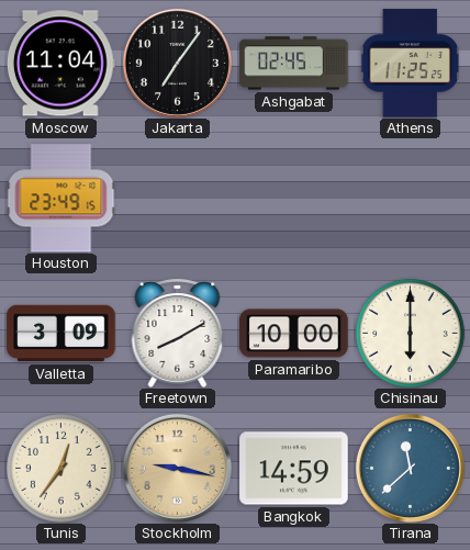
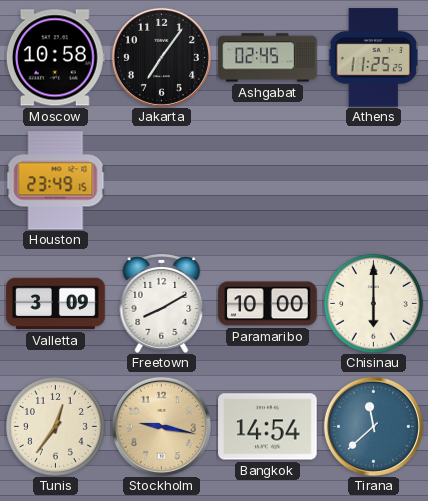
Moscow: 11:04 -> 10:58 (55, 58)
Bangkok: 14:59 -> 14:54 (268, 427)
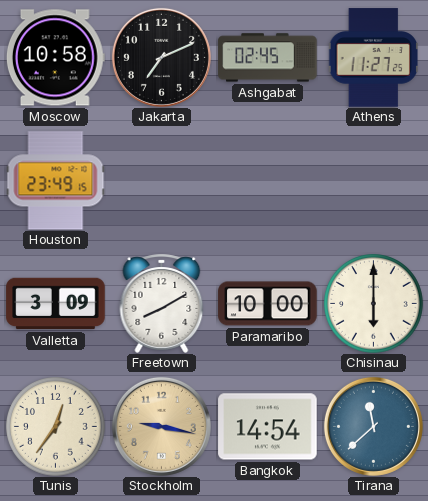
Jakarta: 7:06 -> 7:11 (161, 57)
Athens: 11:25 -> 11:27 (373, 58)
